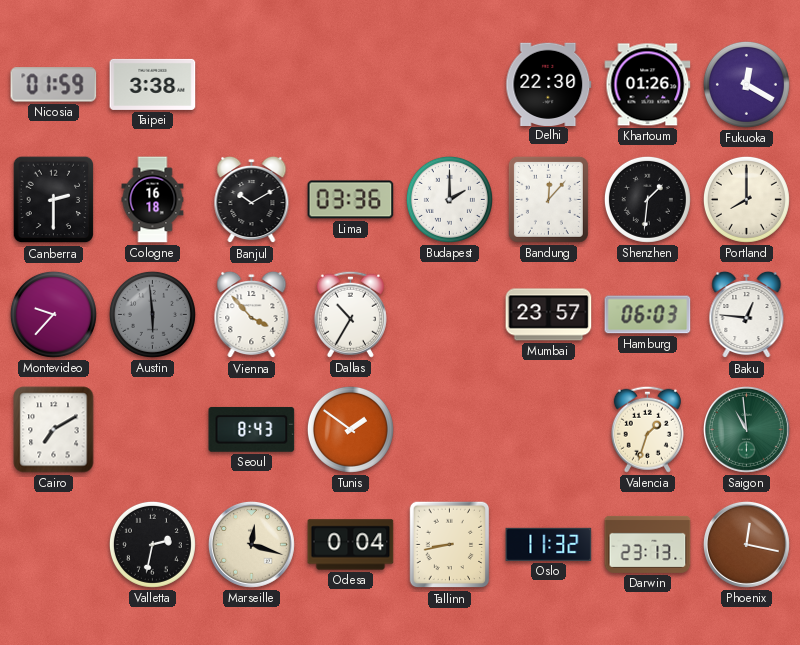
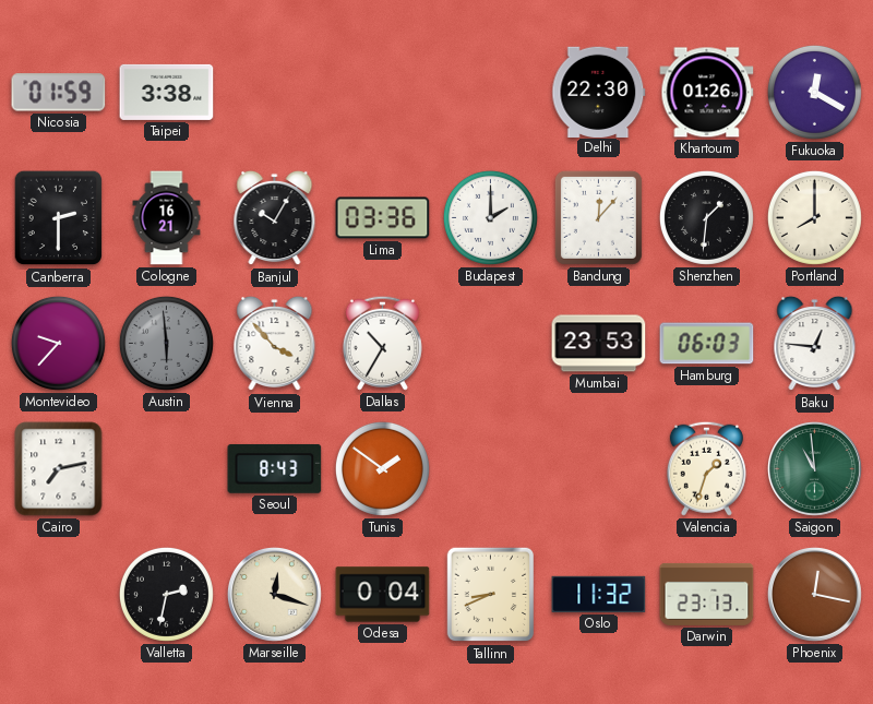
Cologne: 16:18 -> 16:21 (167, 218)
Banjul: 10:10 -> 10:05 (275, 218)
Mumbai: 23:57 -> 23:53 (599, 344)
Cairo: 7:10 -> 7:13 (59, 469)
Tallinn: 8:43 -> 8:41 (491, 595)
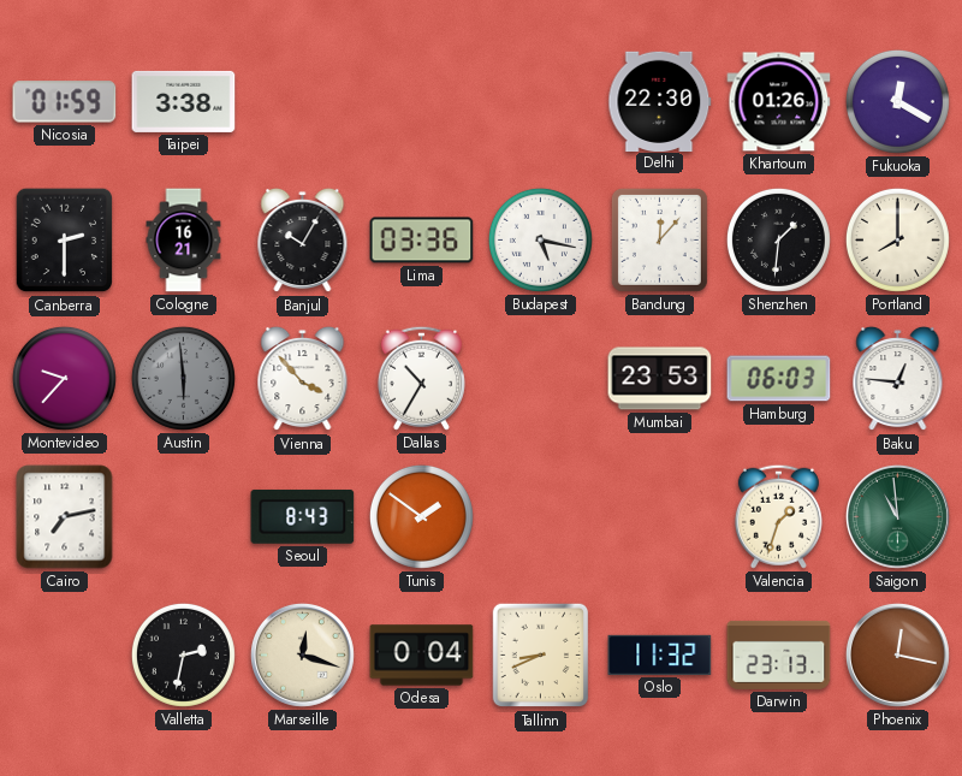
Budapest: 2:00 -> 5:17 (540, 239)
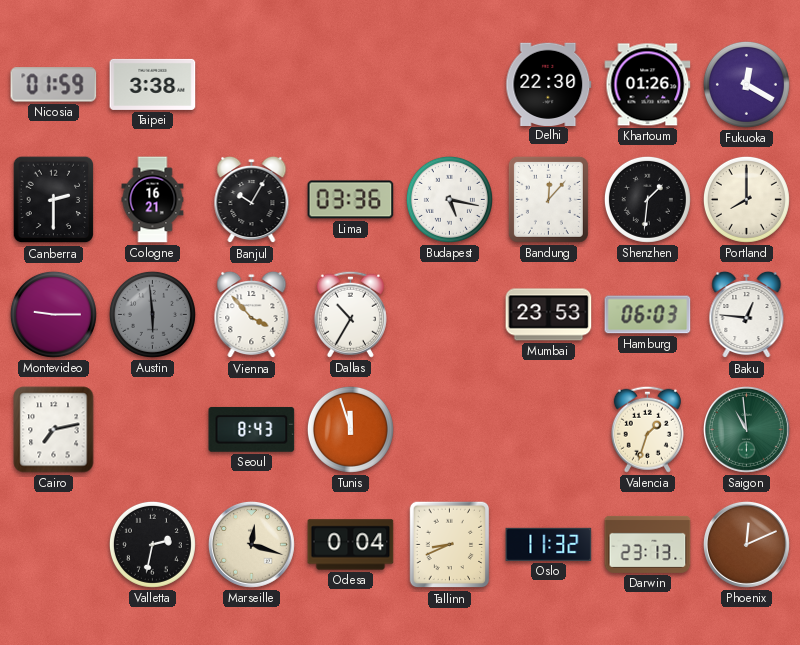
Montevideo: 9:37 -> 9:15 (53, 314)
Tunis: 1:51 -> 11:57 (350, 429)
Phoenix: 12:17 -> 12:11 (746, 544)
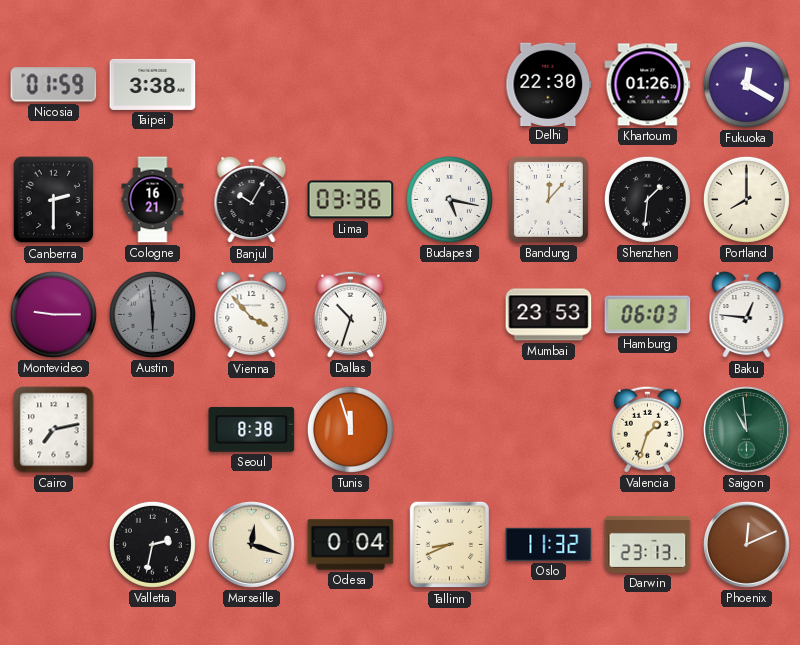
Dallas: 10:35 -> 10:33 (350, 314)
Seoul: 8:43 -> 8:38 (252, 429)
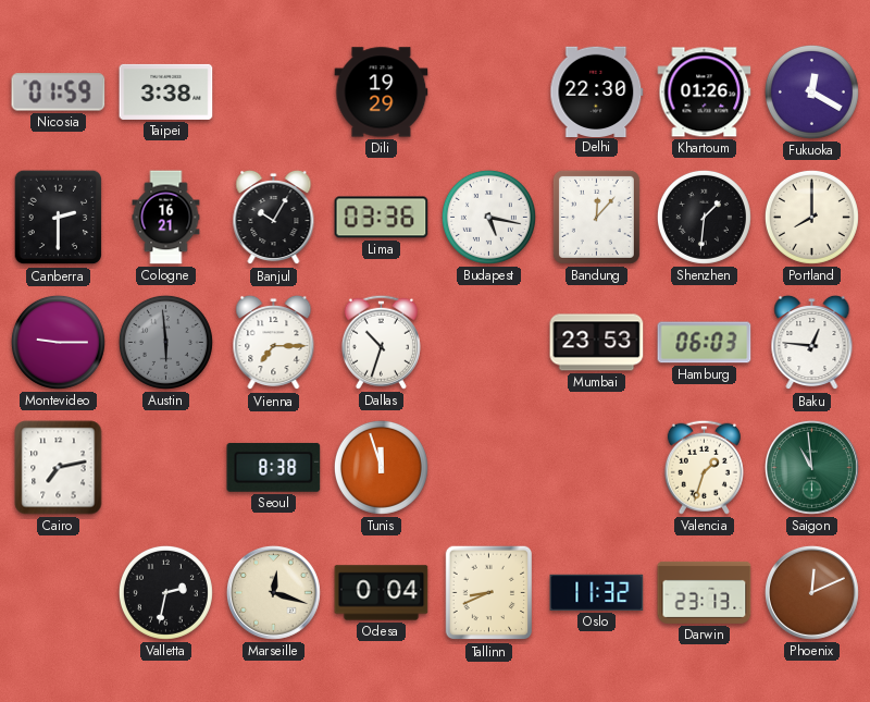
Dili: none -> 19:29 (382, 93)
Vienna: 3:53 -> 7:15 (274, 343)
